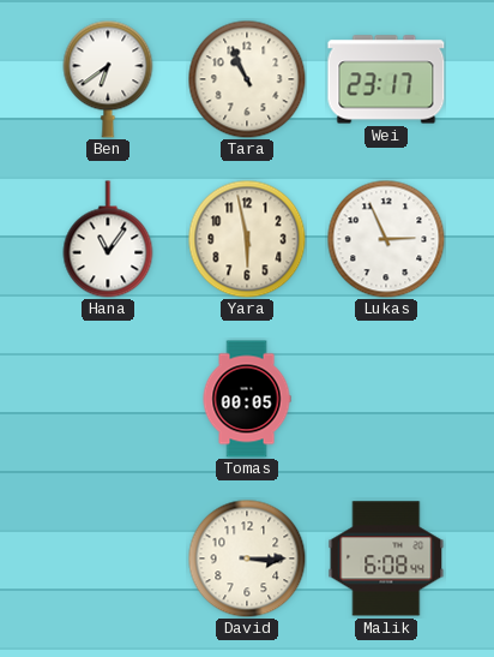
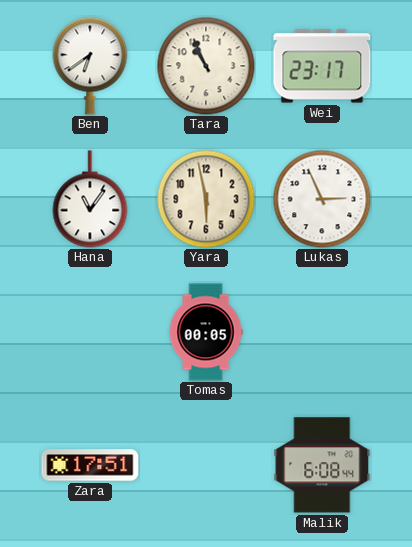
Zara: none -> 17:51 (90, 465)
David: 3:15 -> none (247, 559)
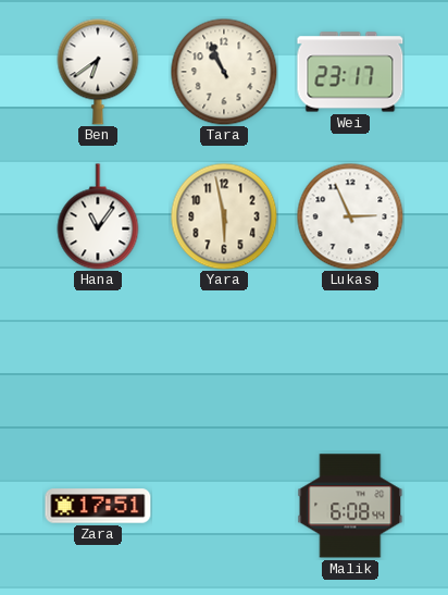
Tomas: 00:05 -> none (206, 332)
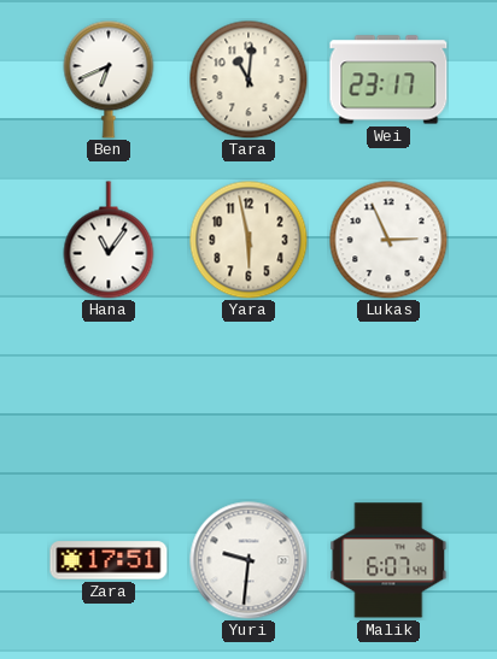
Ben: 6:39 -> 6:41 (109, 80)
Tara: 10:56 -> 11:01 (248, 80)
Yuri: none -> 9:31 (248, 560)
Malik: 6:08 -> 6:07 (388, 560)
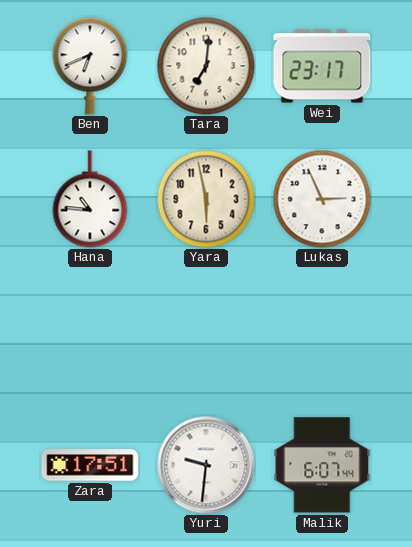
Tara: 11:01 -> 7:01 (206, 66)
Hana: 11:06 -> 10:46 (90, 199)
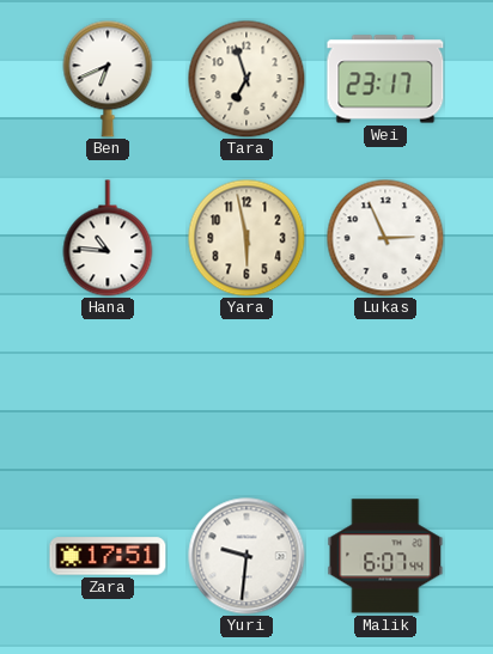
Tara: 7:01 -> 6:57 (246, 79)
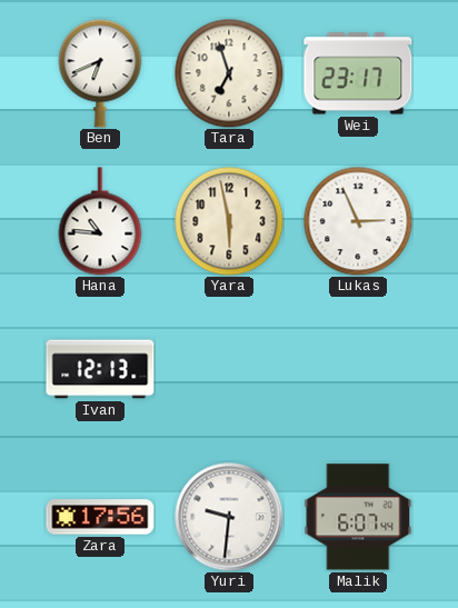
Ivan: none -> 12:13 (100, 369)
Zara: 17:51 -> 17:56 (100, 517)
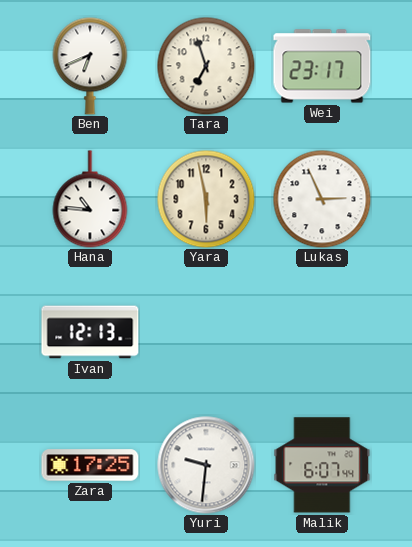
Zara: 17:56 -> 17:25 (90, 465)
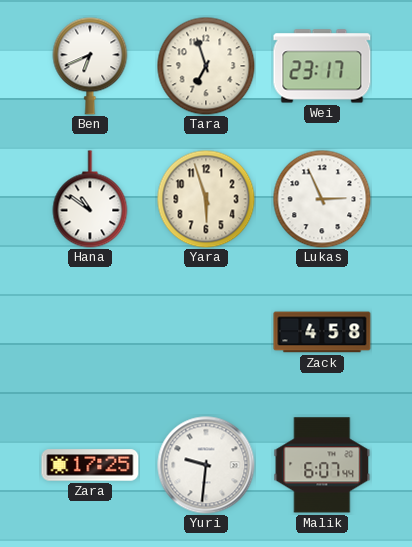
Hana: 10:46 -> 10:51 (90, 199)
Yara: 5:58 -> 5:57 (206, 199)
Ivan: 12:13 -> none (90, 332)
Zack: none -> 4:58 (322, 332)
